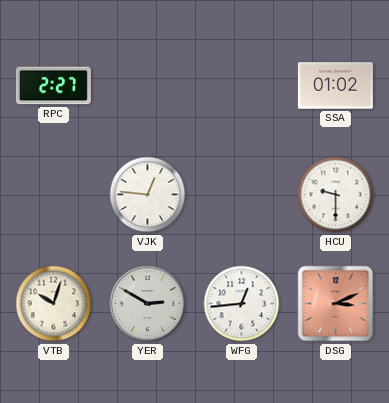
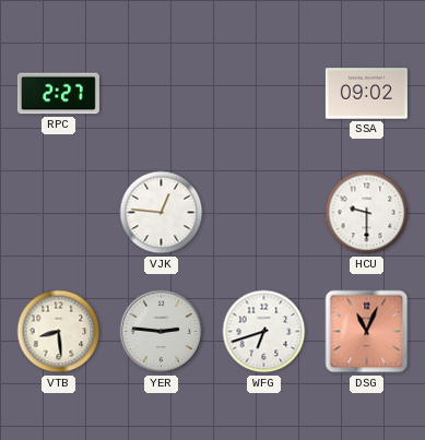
SSA: 01:02 -> 09:02 (366, 94)
VTB: 10:03 -> 8:29 (59, 332)
YER: 2:50 -> 2:46 (162, 332)
WFG: 12:44 -> 6:42 (264, 332)
DSG: 3:11 -> 11:04 (367, 332)
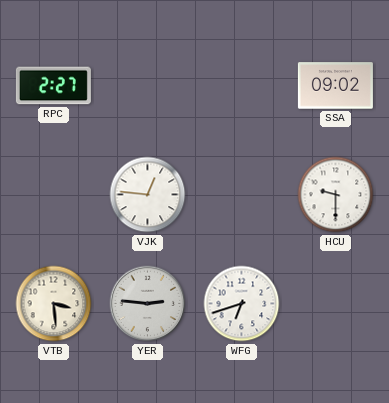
VTB: 8:29 -> 3:29 (54, 304)
DSG: 11:04 -> none (367, 332)
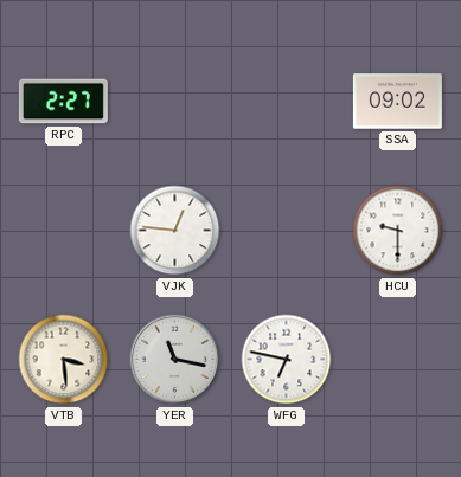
YER: 2:46 -> 11:17 (175, 360)
WFG: 6:42 -> 6:47 (287, 360)
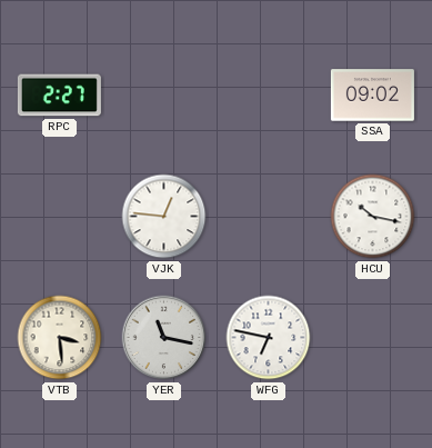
HCU: 9:30 -> 10:17 (373, 217)
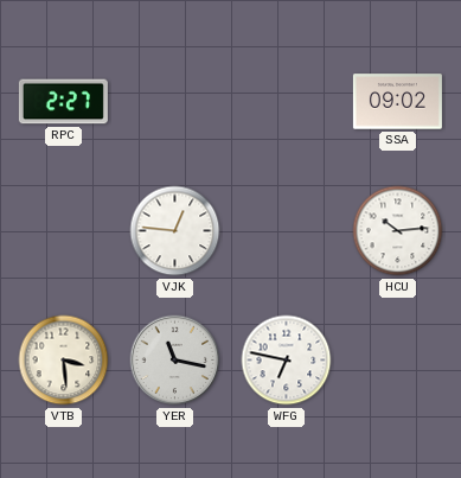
HCU: 10:17 -> 10:14 (398, 231)
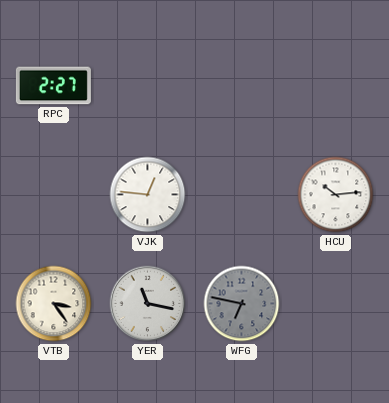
SSA: 09:02 -> none (397, 102)
VTB: 3:29 -> 3:24 (54, 304)
WFG dial: white -> grey (242, 304)
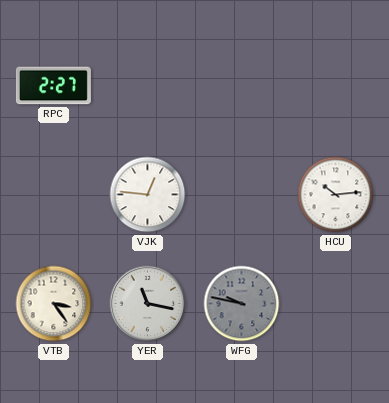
WFG: 6:47 -> 9:47 (242, 304)
